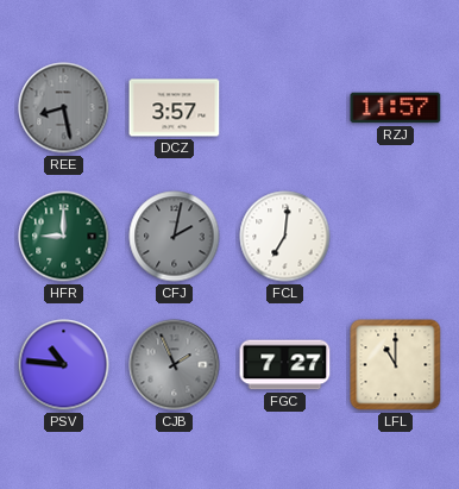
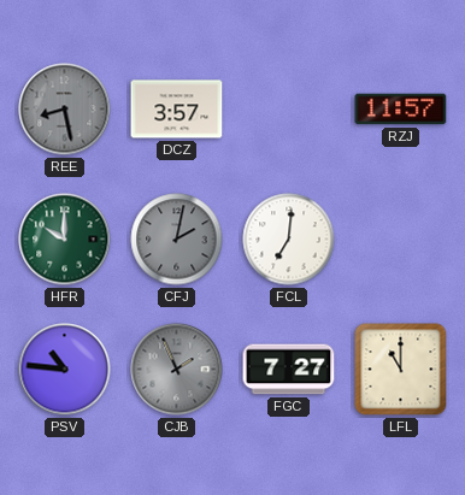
HFR: 9:00 -> 10:00 (65, 240)
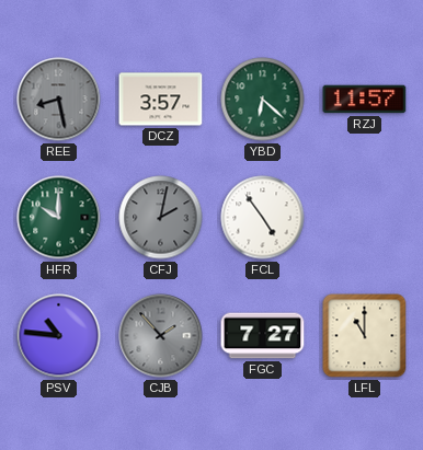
YBD: none -> 6:22 (263, 100)
FCL: 7:01 -> 4:54 (263, 218)
CJB: 1:56 -> 1:53 (161, 336)
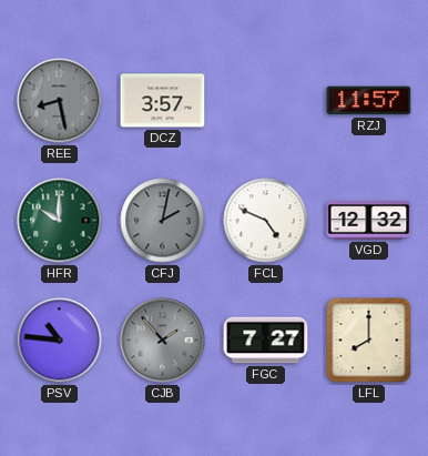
YBD: 6:22 -> none (263, 100)
FCL: 4:54 -> 4:49 (266, 221)
VGD: none -> 12:32 (369, 221)
LFL: 11:00 -> 8:00 (369, 341)
